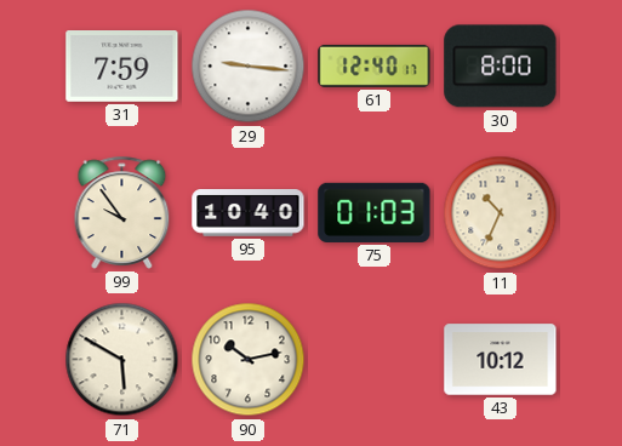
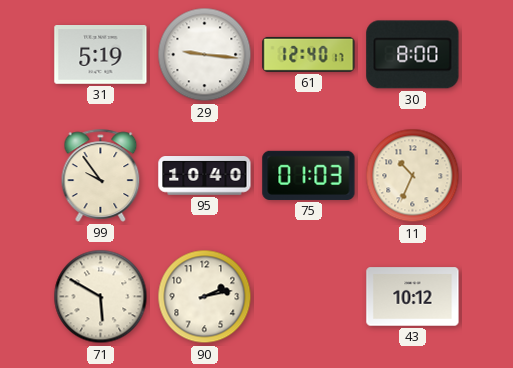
31: 7:59 -> 5:19 (101, 55)
90: 10:13 -> 2:13 (205, 297)
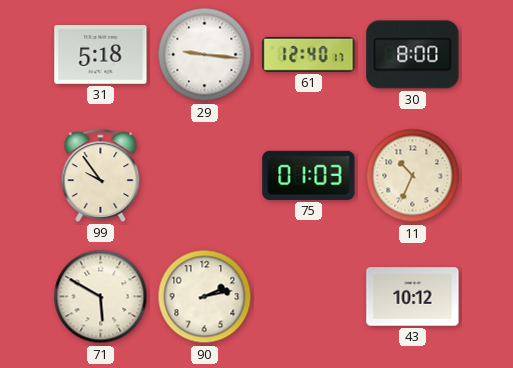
31: 5:19 -> 5:18 (101, 55)
95: 10:40 -> none (205, 176)
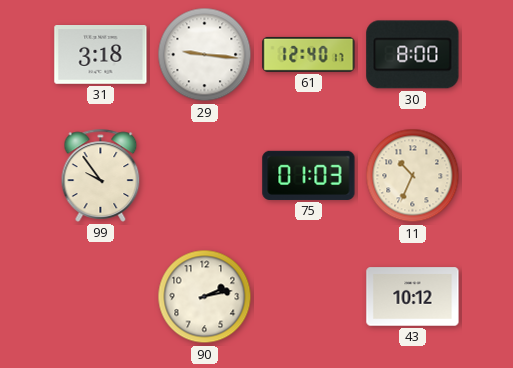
31: 5:18 -> 3:18 (101, 55)
71: 5:50 -> none (101, 297)
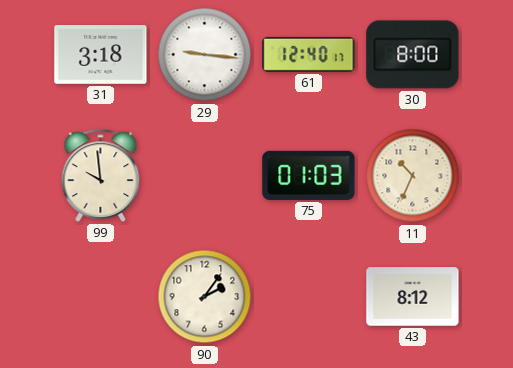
99: 9:54 -> 9:59 (101, 175)
90: 2:13 -> 2:06 (205, 297)
43: 10:12 -> 8:12 (413, 297)
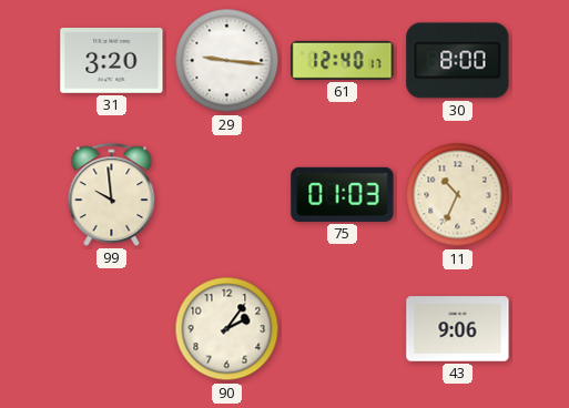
31: 3:18 -> 3:20 (112, 61)
43: 8:12 -> 9:06 (458, 329)
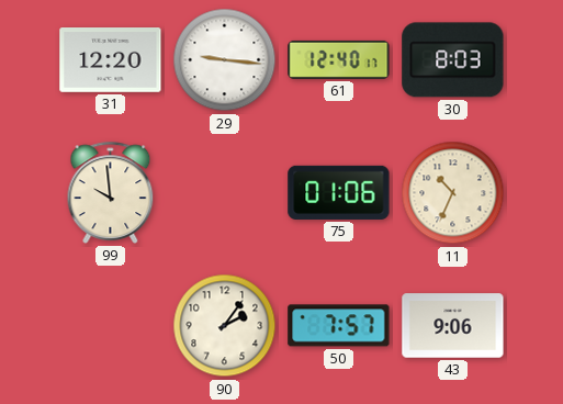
31: 3:20 -> 12:20 (111, 60)
30: 8:00 -> 8:03 (453, 60)
75: 01:03 -> 01:06 (339, 192)
50: none -> 7:57 (339, 326)
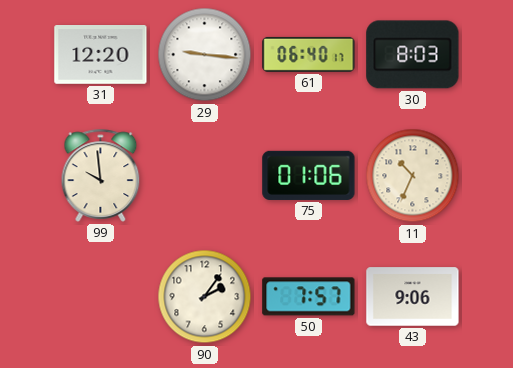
61: 12:40 -> 06:40 (309, 54)
